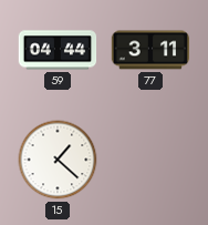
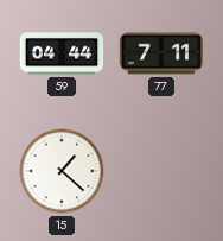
77: 3:11 -> 7:11 (160, 53)
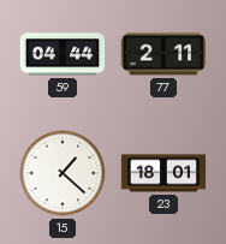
77: 7:11 -> 2:11 (162, 54)
23: none -> 18:01 (163, 173)
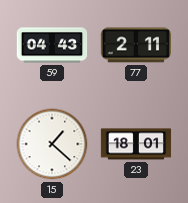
59: 04:44 -> 04:43 (52, 45)
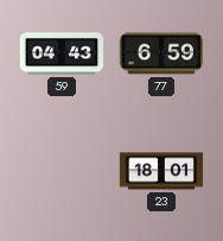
77: 2:11 -> 6:59 (160, 53)
15: 1:22 -> none (52, 144)
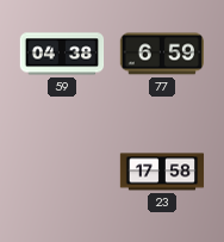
59: 04:43 -> 04:38 (62, 54)
23: 18:01 -> 17:58 (162, 172)
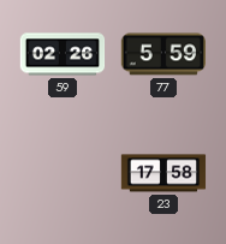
59: 04:38 -> 02:26 (63, 54)
77: 6:59 -> 5:59 (162, 54)
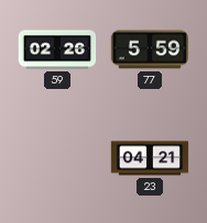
23: 17:58 -> 04:21 (150, 158)
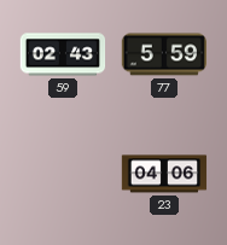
59: 02:26 -> 02:43 (63, 54)
23: 04:21 -> 04:06 (164, 174)
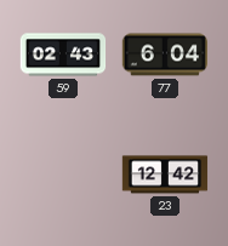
77: 5:59 -> 6:04 (164, 55)
23: 04:06 -> 12:42 (165, 175)
